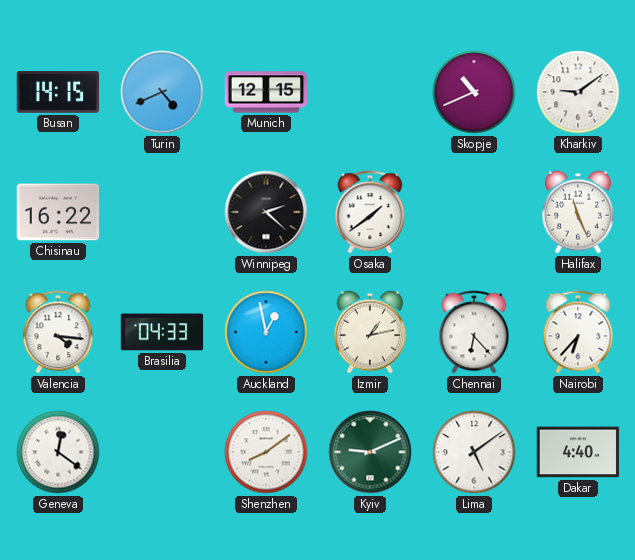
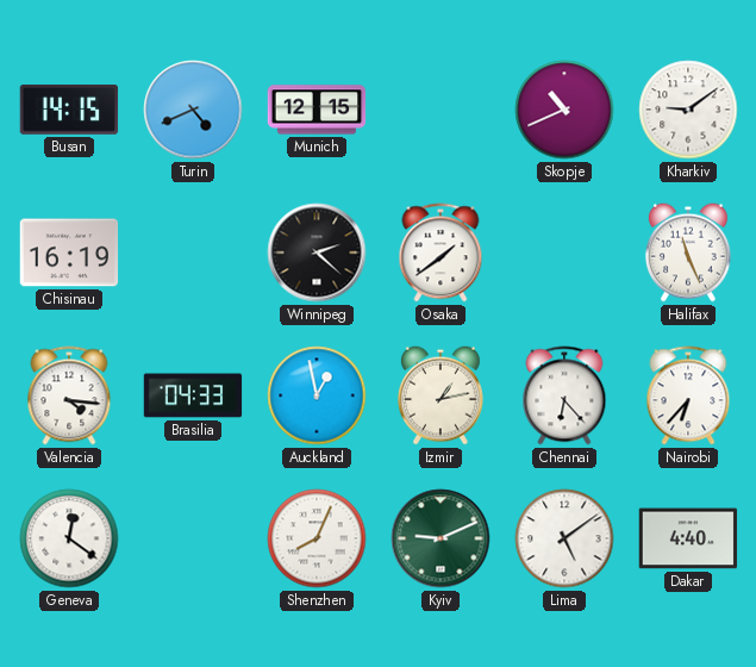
Chisinau: 16:22 -> 16:19 (69, 253)
Shenzhen: 8:09 -> 8:04 (317, 538)
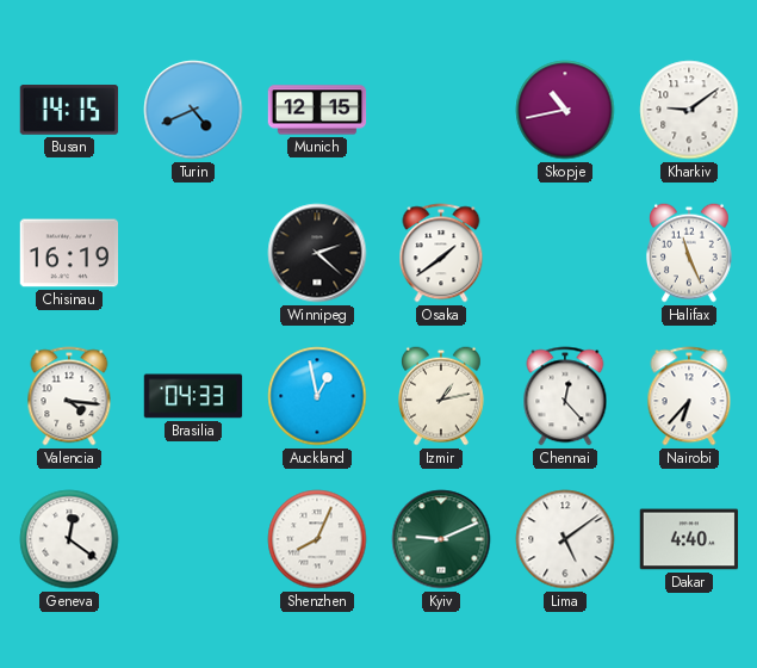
Skopje: 10:41 -> 10:43 (565, 110)
Chennai: 6:23 -> 12:23 (565, 396)
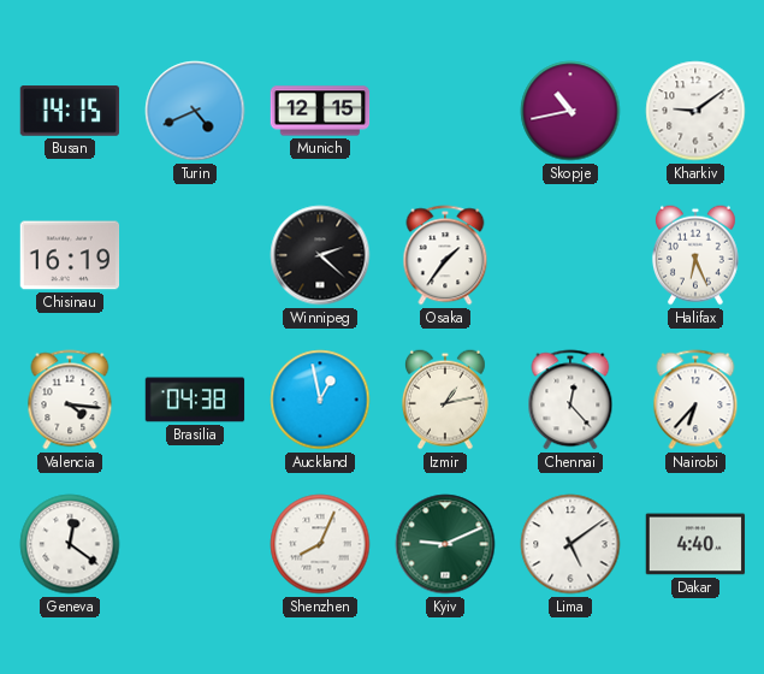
Osaka: 1:39 -> 1:36 (445, 255)
Halifax: 11:26 -> 6:26 (695, 255)
Brasilia: 04:33 -> 04:38 (195, 400)
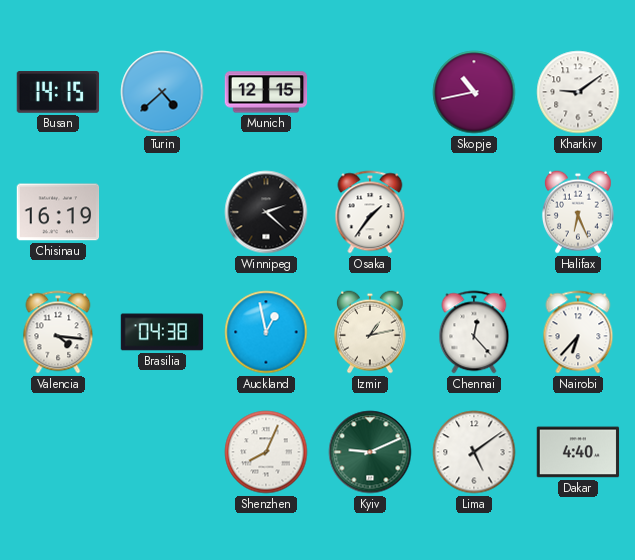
Turin: 4:41 -> 4:38 (162, 92)
Geneva: 12:21 -> none (70, 544)
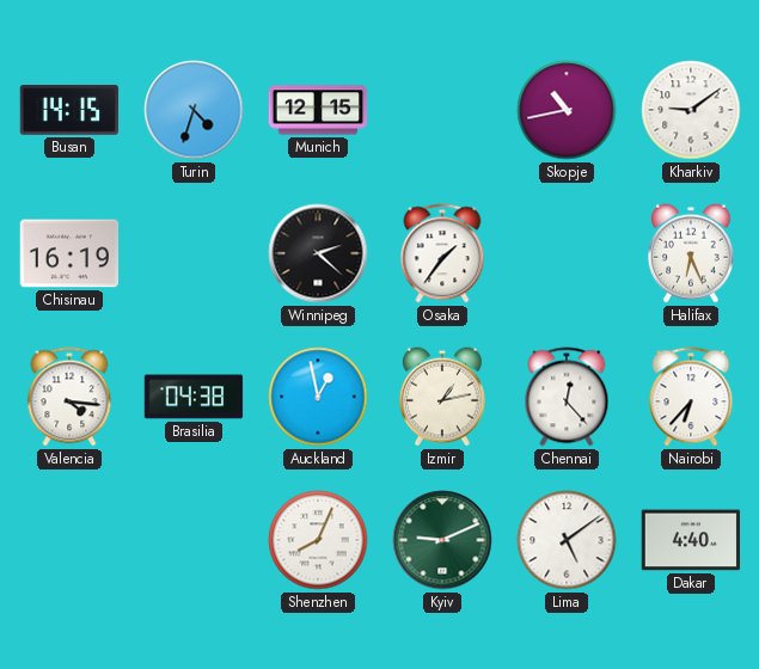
Turin: 4:38 -> 4:33 (194, 110)
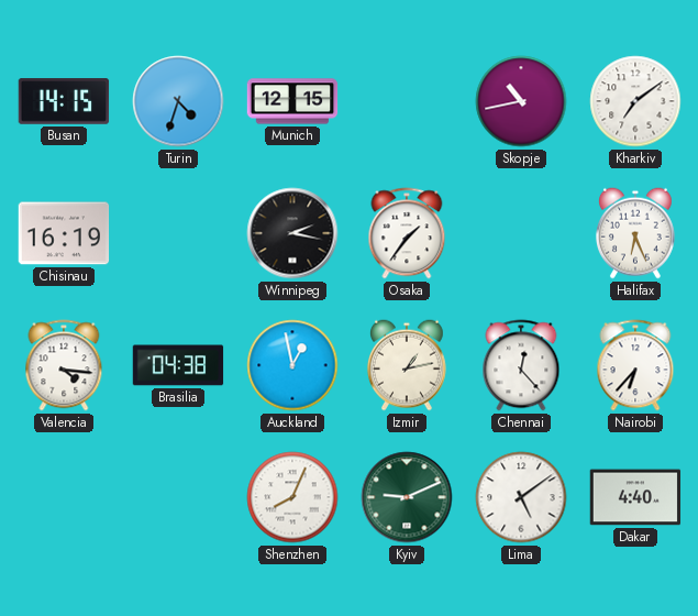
Kharkiv: 9:09 -> 7:09 (635, 101)
Winnipeg: 2:22 -> 2:17 (292, 233)
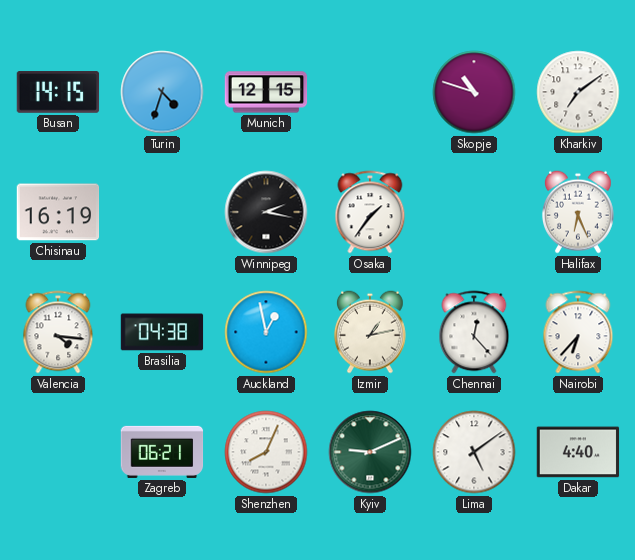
Skopje: 10:43 -> 10:48 (474, 92)
Zagreb: none -> 06:21 (162, 452)
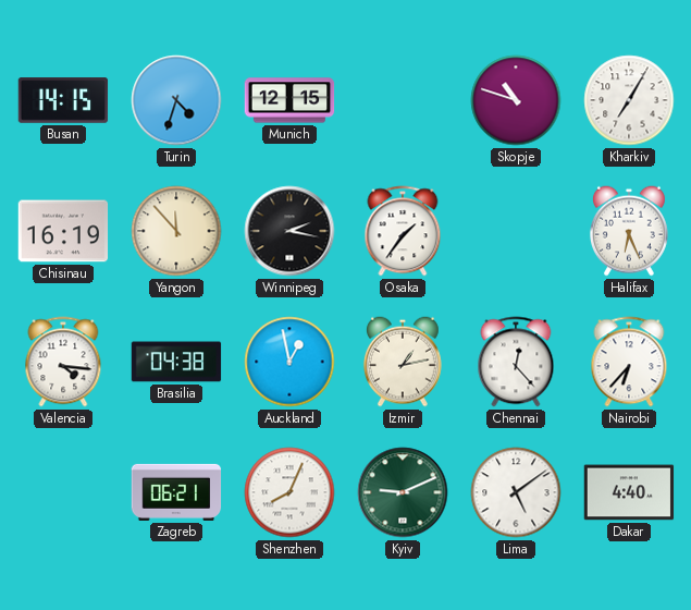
Kharkiv: 7:09 -> 7:05 (629, 100)
Yangon: none -> 11:53 (176, 231)
